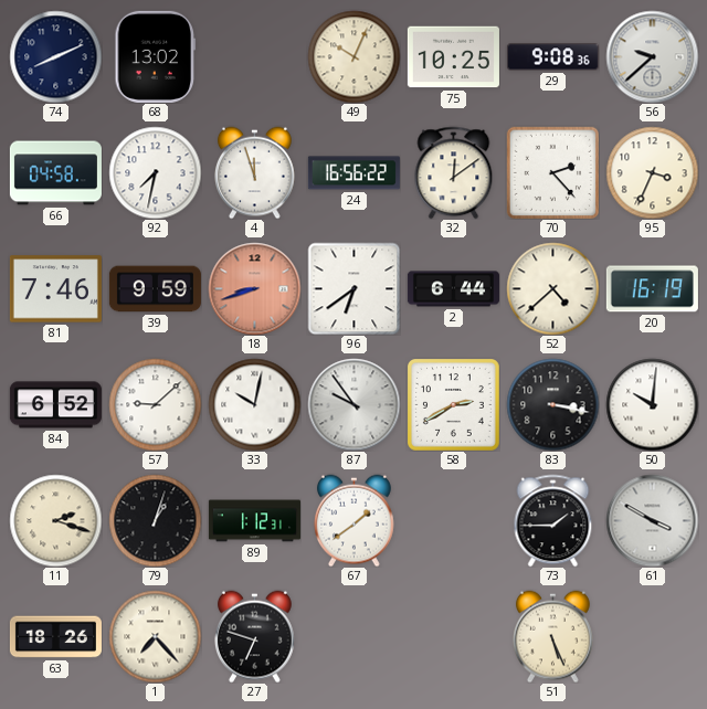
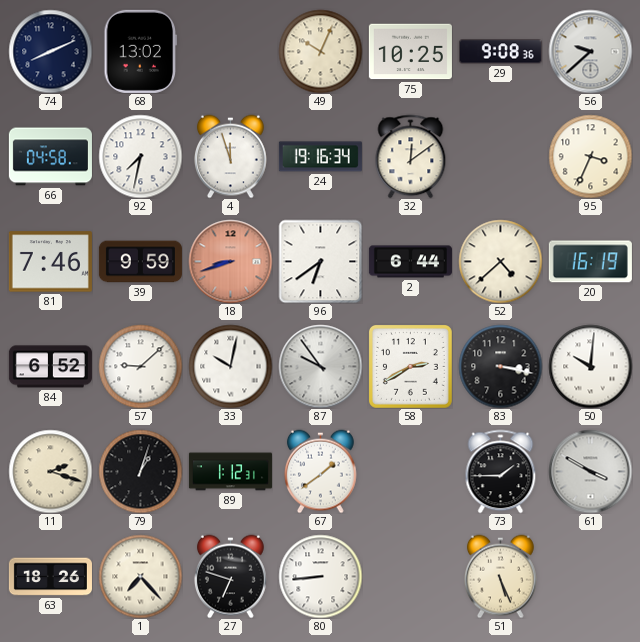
24: 16:56 -> 19:16 (320, 157)
70: 2:23 -> none (552, 172)
80: none -> 8:44 (320, 576)
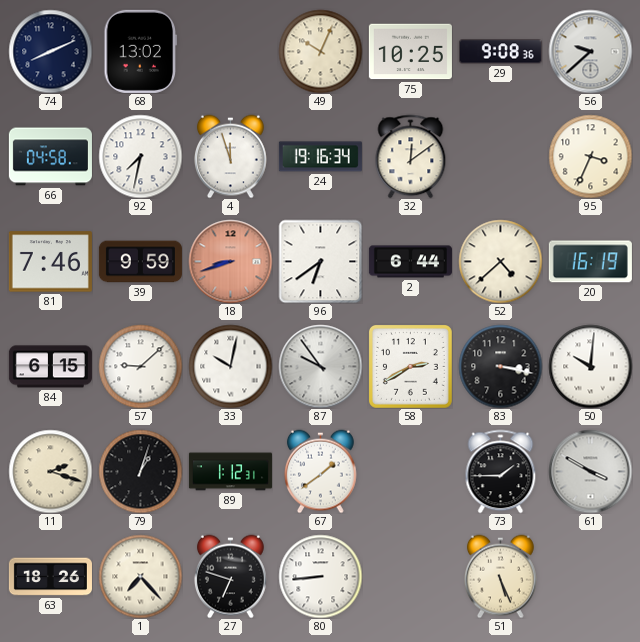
84: 6:52 -> 6:15 (50, 367)
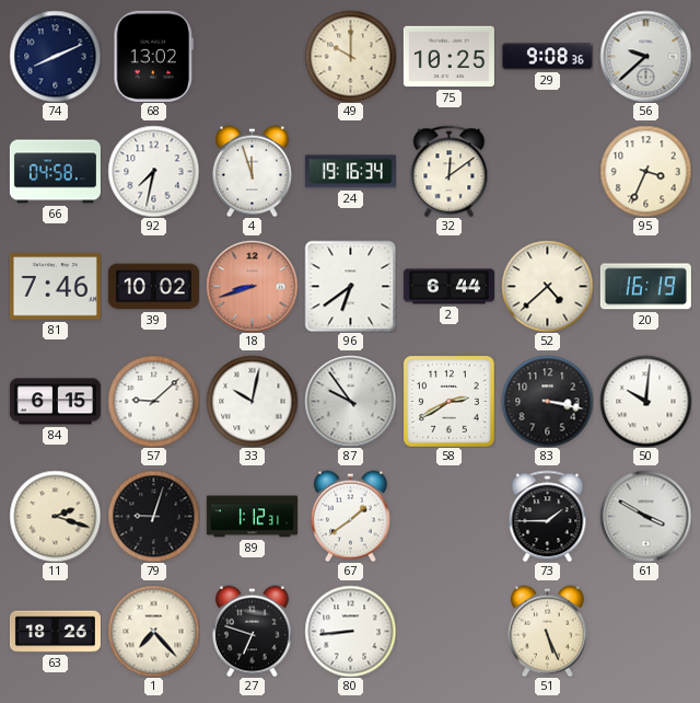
49: 10:04 -> 10:00 (350, 56)
39: 9:59 -> 10:02 (153, 287)
79: 1:03 -> 9:03 (153, 516)
